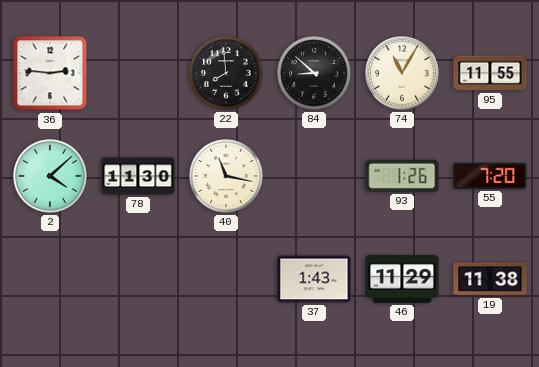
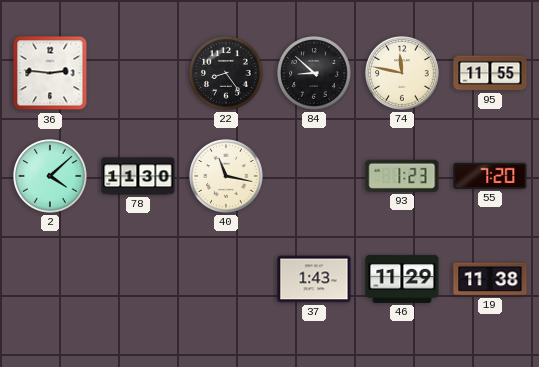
22: 7:59 -> 8:24 (226, 73)
74: 11:05 -> 11:47 (402, 73)
93: 1:26 -> 1:23 (402, 176)
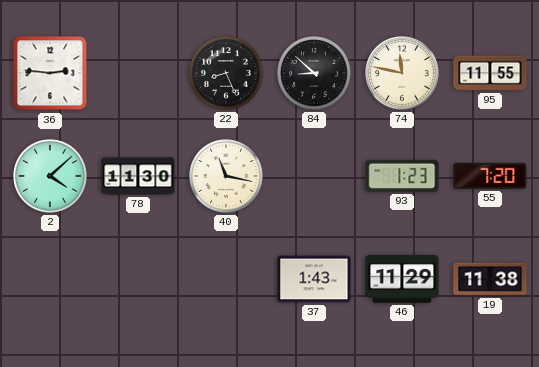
22: 8:24 -> 8:26 (226, 73)
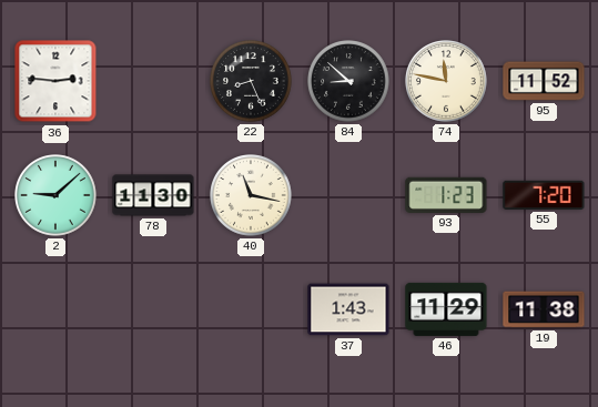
95: 11:55 -> 11:52 (544, 81)
2: 4:08 -> 9:08 (55, 195)
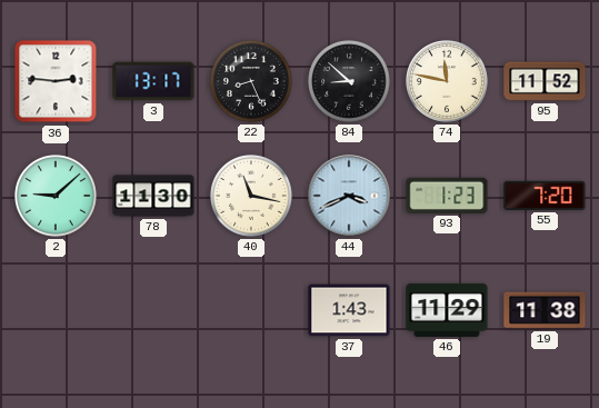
3: none -> 13:17 (153, 81)
44: none -> 3:41 (349, 196)
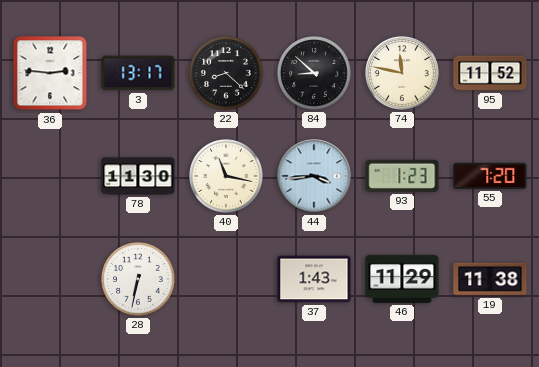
22: 8:26 -> 8:22 (226, 73)
2: 9:08 -> none (56, 196)
44: 3:41 -> 3:44 (314, 176)
28: none -> 6:32 (138, 279)
